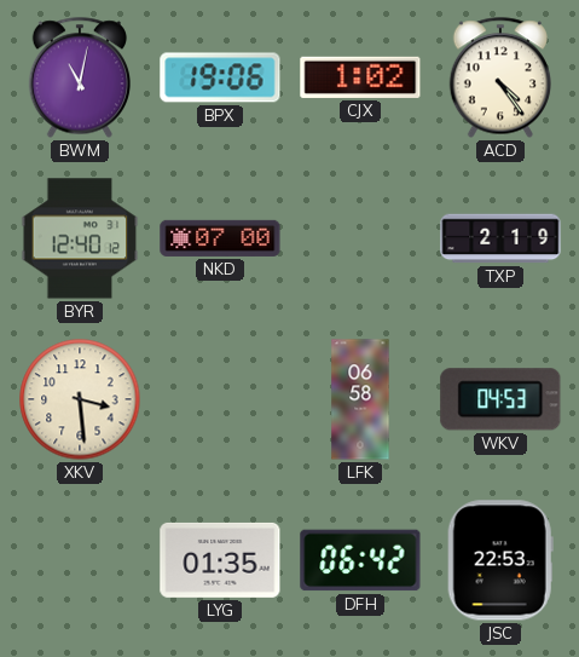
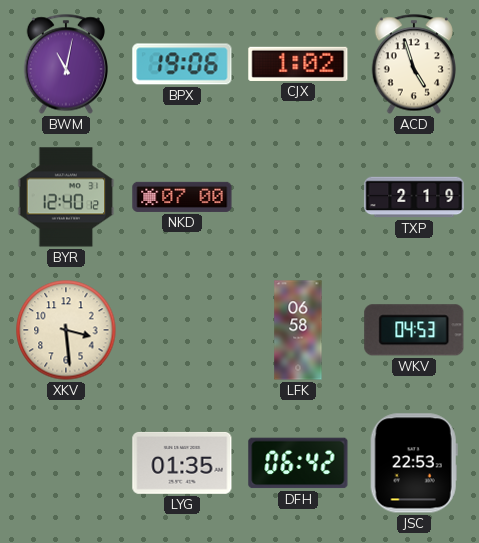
ACD: 4:24 -> 4:57 (413, 64)
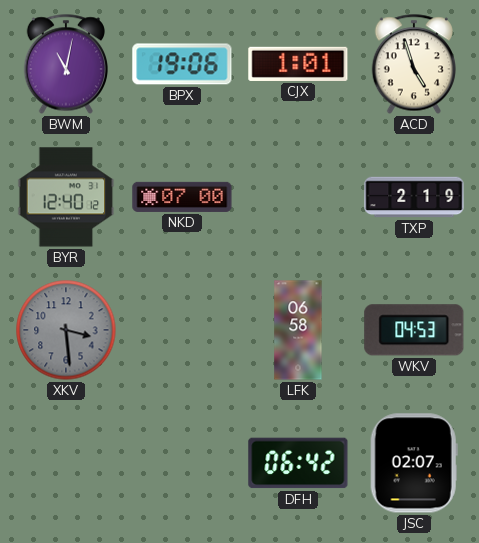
CJX: 1:02 -> 1:01 (298, 64)
XKV dial: cream -> grey (66, 330)
LYG: 01:35 -> none (182, 463)
JSC: 22:53 -> 02:07 (414, 463)
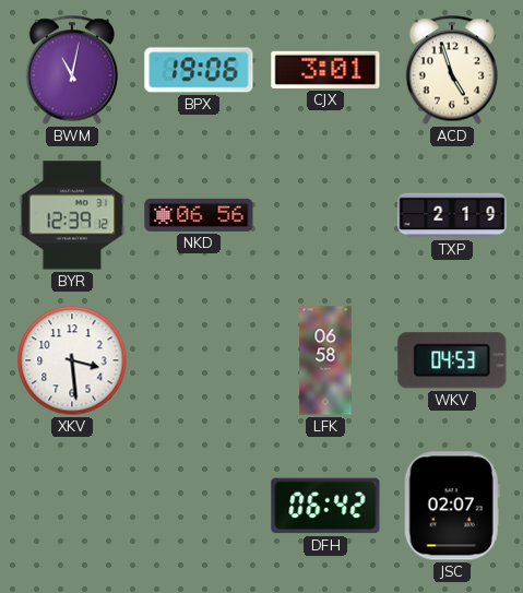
CJX: 1:01 -> 3:01 (325, 70)
BYR: 12:40 -> 12:39 (72, 215)
NKD: 07:00 -> 06:56 (199, 215)
XKV dial: grey -> white (72, 360)
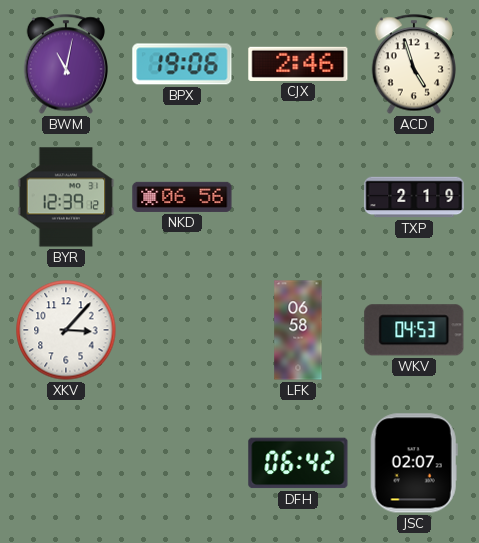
CJX: 3:01 -> 2:46 (298, 64)
XKV: 3:29 -> 3:07 (66, 330)
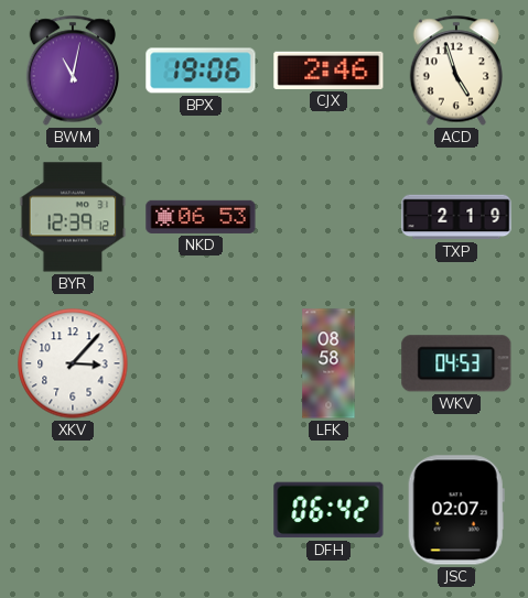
NKD: 06:56 -> 06:53 (201, 217)
LFK: 06:58 -> 08:58 (328, 363)
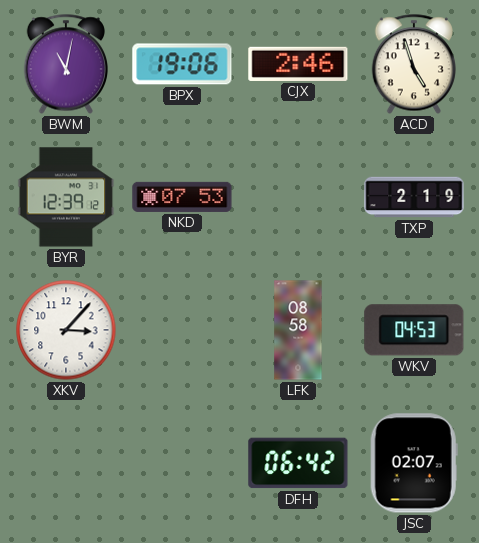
NKD: 06:53 -> 07:53 (182, 197)
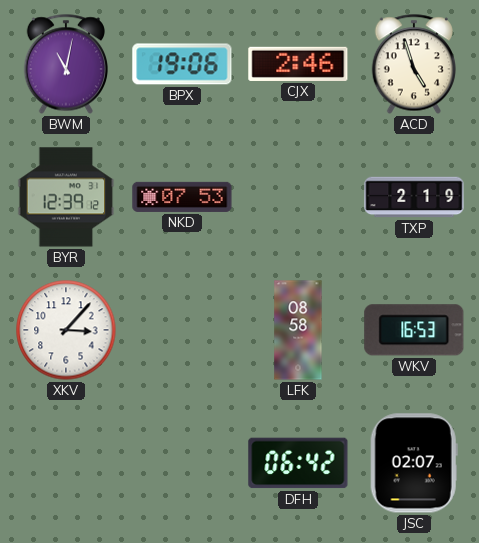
WKV: 04:53 -> 16:53 (414, 330)
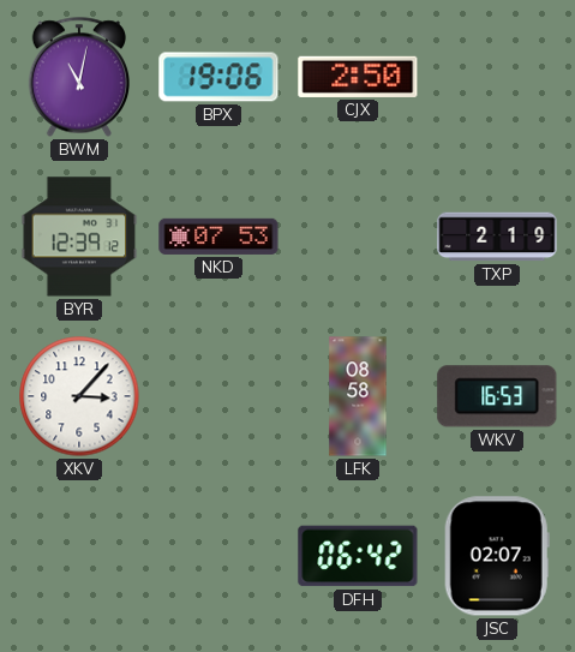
CJX: 2:46 -> 2:50 (358, 77)
ACD: 4:57 -> none (413, 64)
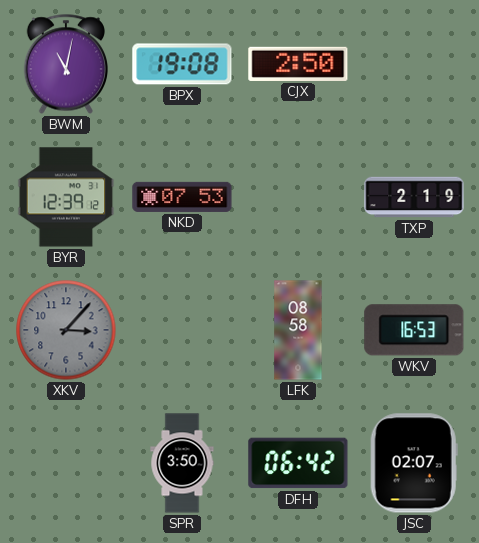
BPX: 19:06 -> 19:08 (182, 64)
XKV dial: white -> grey (66, 330)
SPR: none -> 3:50 (182, 463)
